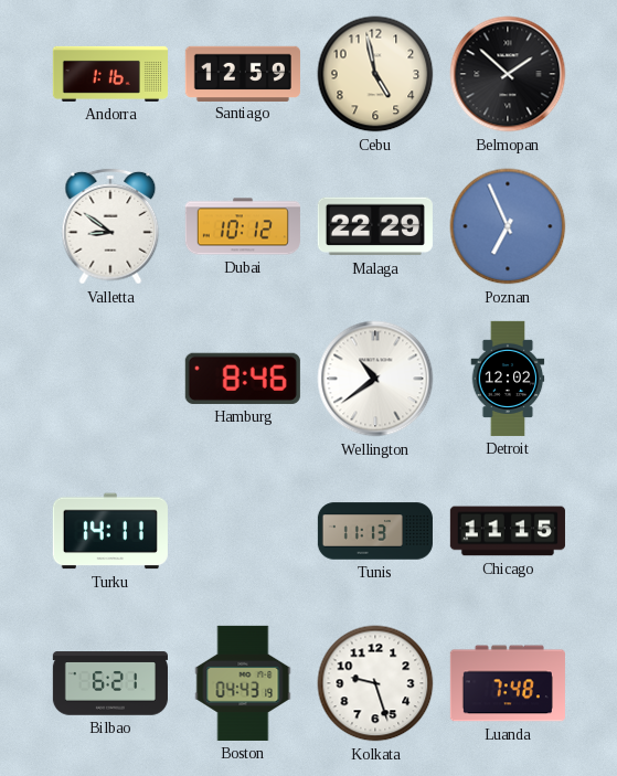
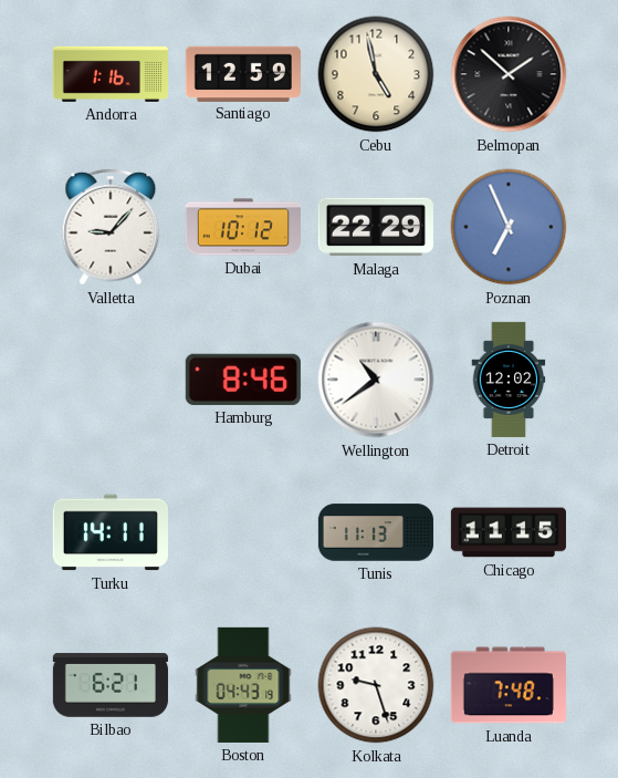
Valletta: 8:51 -> 9:07 (111, 227)
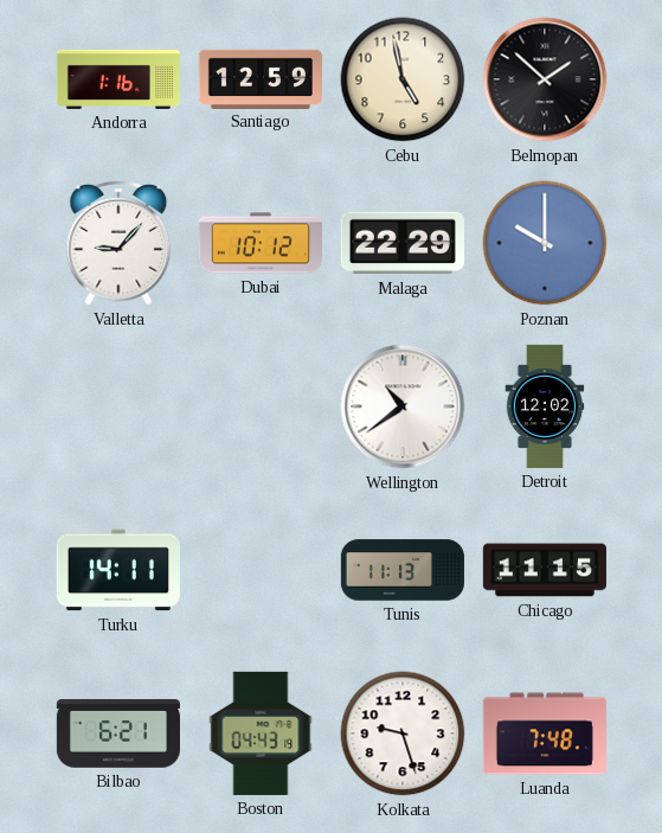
Poznan: 6:56 -> 10:00 (545, 243)
Hamburg: 8:46 -> none (243, 380)
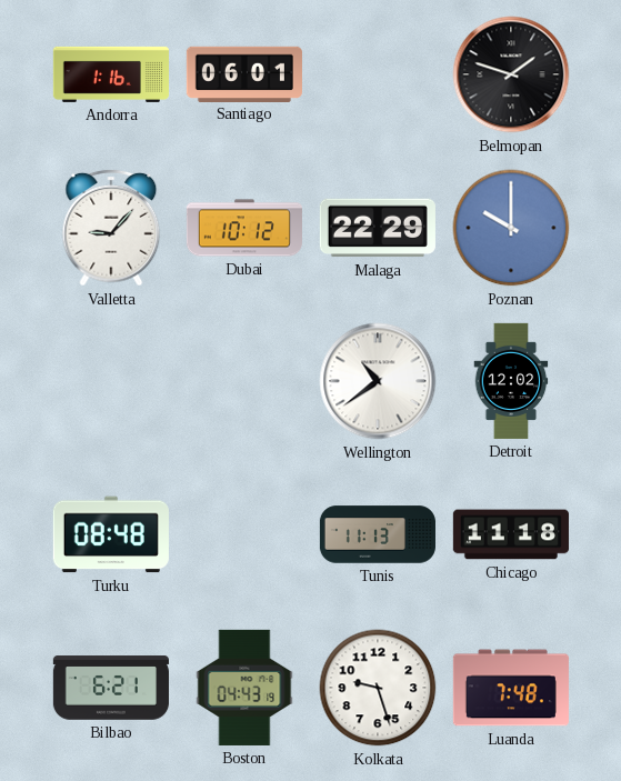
Santiago: 12:59 -> 06:01 (244, 73)
Cebu: 4:58 -> none (403, 79)
Belmopan: 1:52 -> 1:48 (511, 74)
Turku: 14:11 -> 08:48 (111, 534)
Chicago: 11:15 -> 11:18 (511, 534)
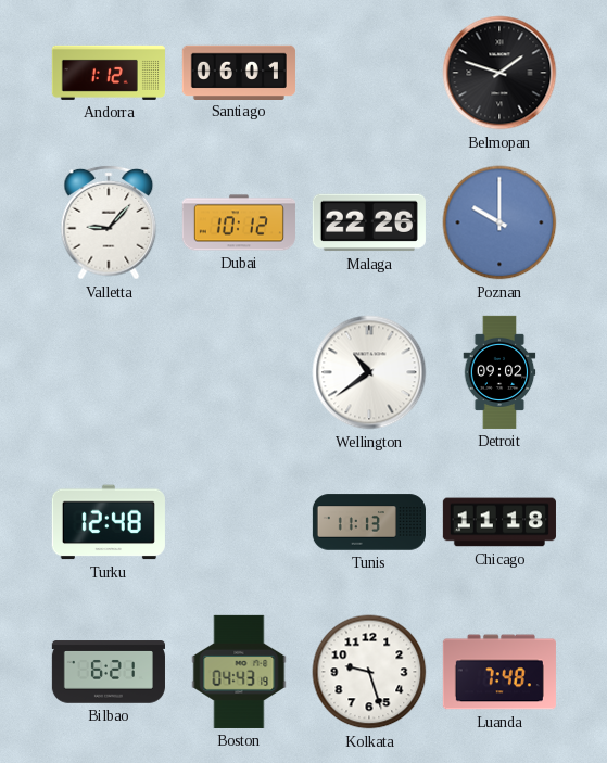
Andorra: 1:16 -> 1:12 (109, 73)
Malaga: 22:29 -> 22:26 (369, 222)
Detroit: 12:02 -> 09:02 (499, 372)
Turku: 08:48 -> 12:48 (109, 522)
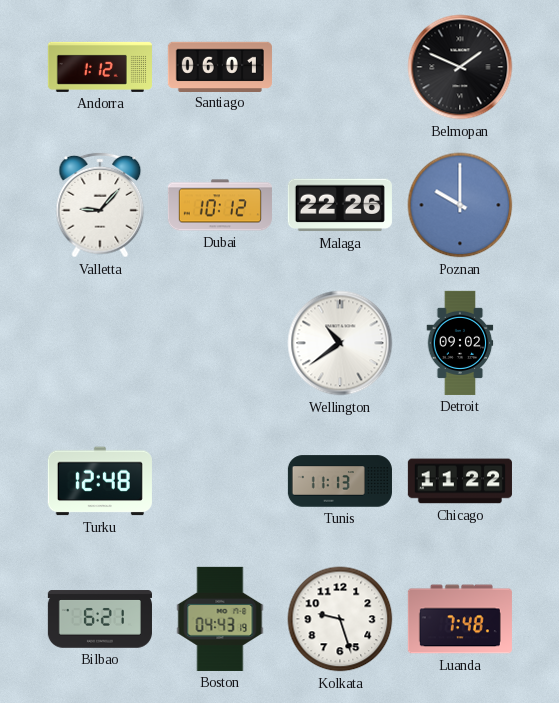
Belmopan: 1:48 -> 1:49 (460, 67)
Chicago: 11:18 -> 11:22 (460, 481)
